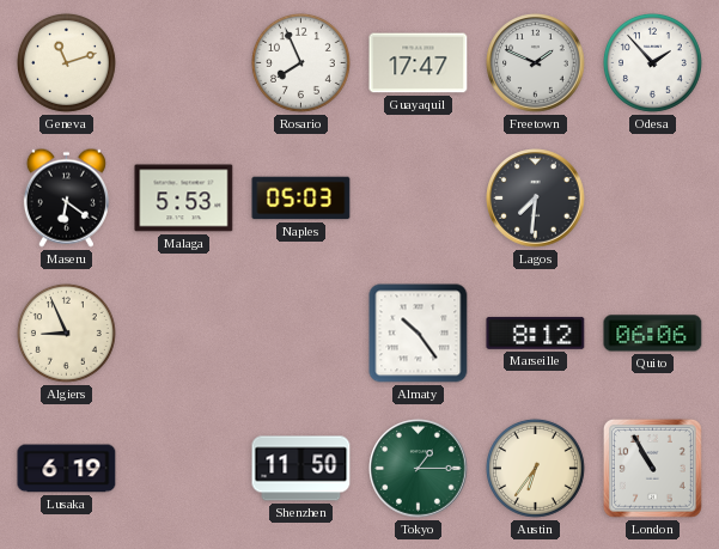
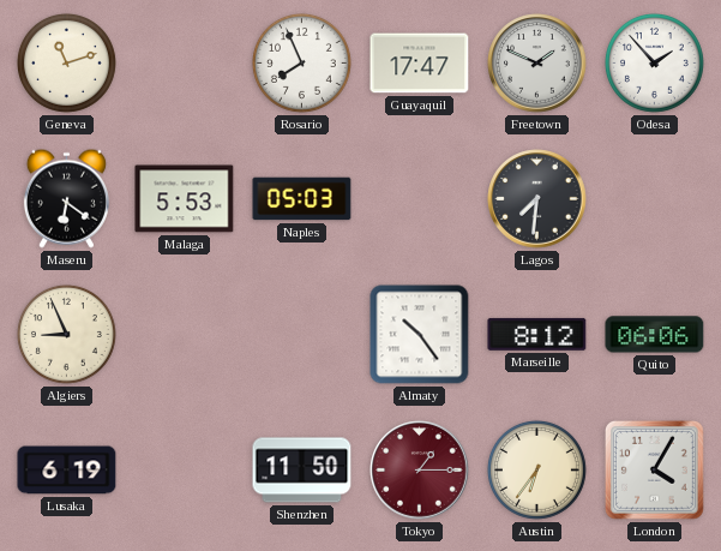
Tokyo dial: green -> burgundy (420, 471)
London: 10:55 -> 4:05 (654, 469)
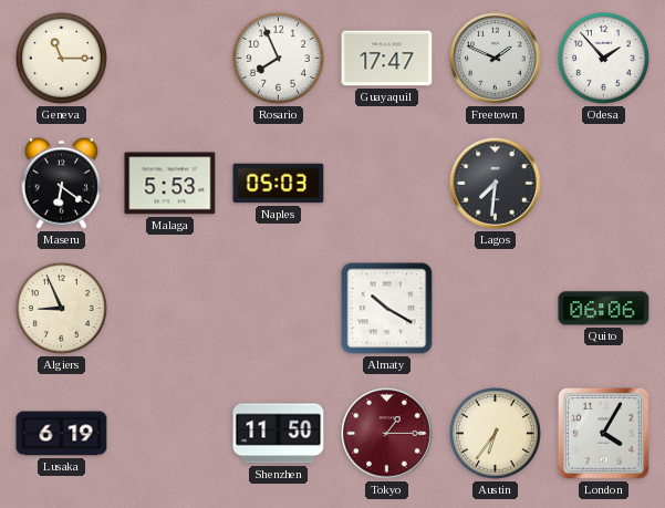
Geneva: 11:12 -> 11:15 (61, 58)
Almaty: 10:24 -> 10:20 (387, 309)
Marseille: 8:12 -> none (537, 334)
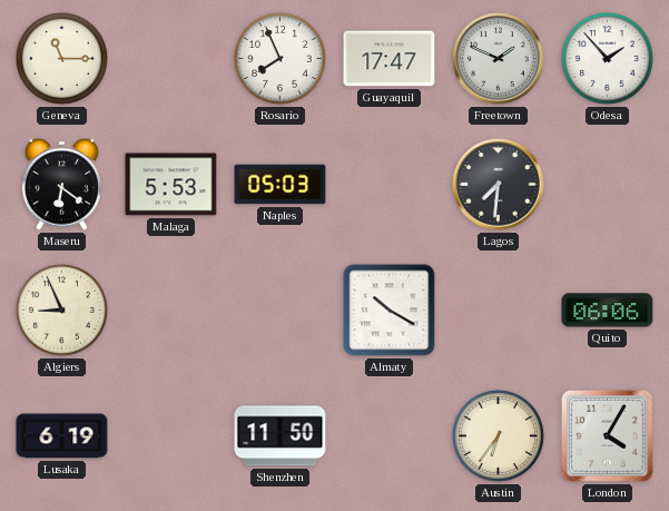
Tokyo: 1:15 -> none (387, 434)
